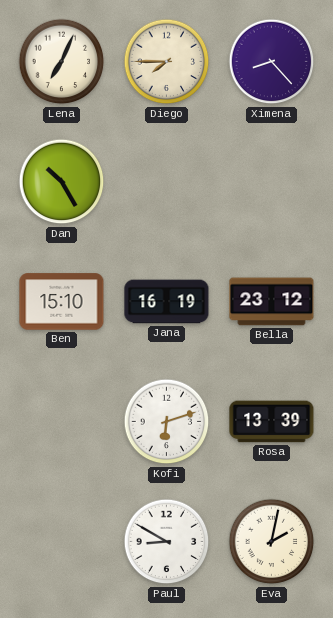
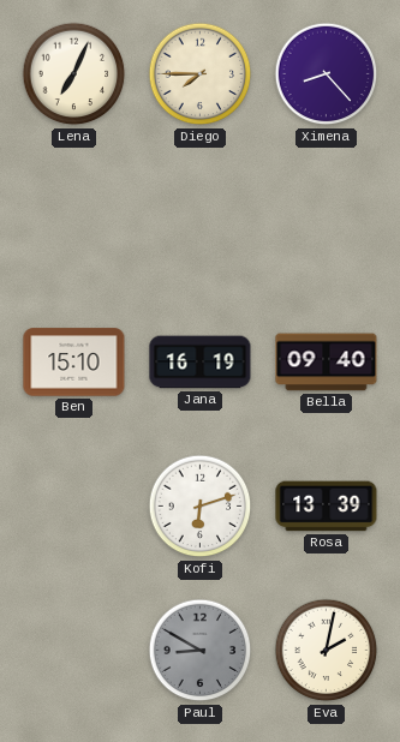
Dan: 10:25 -> none (62, 182)
Bella: 23:12 -> 09:40 (327, 363)
Paul dial: white -> grey (201, 651)
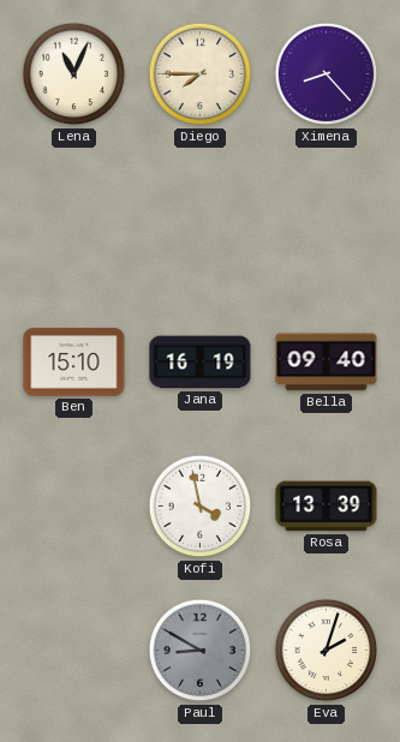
Lena: 7:04 -> 11:04 (74, 74)
Kofi: 6:12 -> 3:58 (201, 507)
Eva: 2:02 -> 2:03 (327, 651)
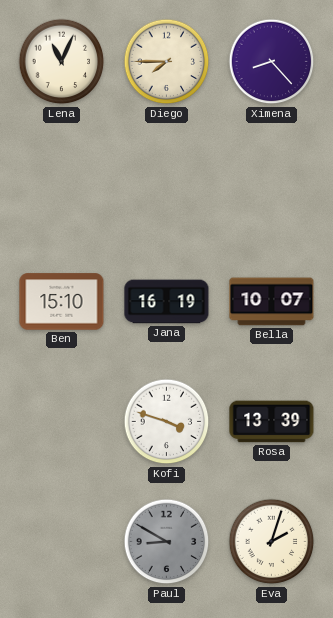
Bella: 09:40 -> 10:07 (272, 302)
Kofi: 3:58 -> 3:48 (167, 422)
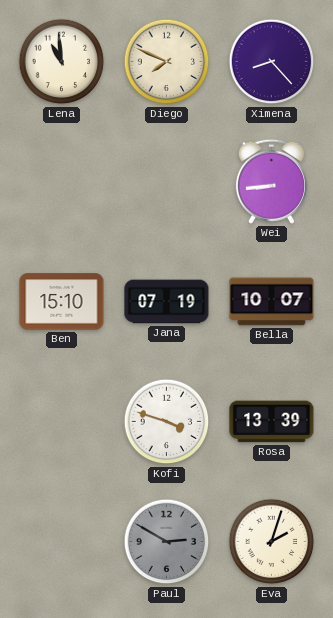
Lena: 11:04 -> 10:59 (62, 62)
Diego: 7:45 -> 7:49 (167, 62)
Wei: none -> 8:44 (271, 181)
Jana: 16:19 -> 07:19 (167, 302)
Paul: 8:50 -> 2:50 (167, 542)
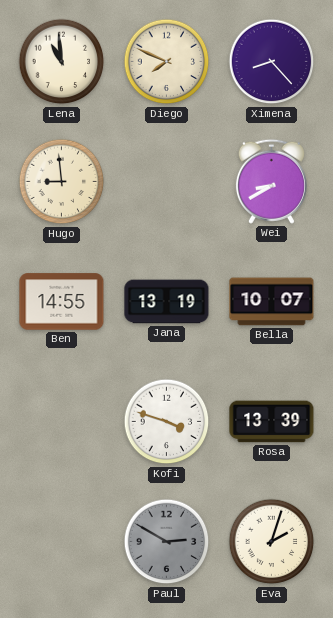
Hugo: none -> 8:59 (62, 182)
Wei: 8:44 -> 8:40 (271, 181)
Ben: 15:10 -> 14:55 (62, 302)
Jana: 07:19 -> 13:19 (167, 302)
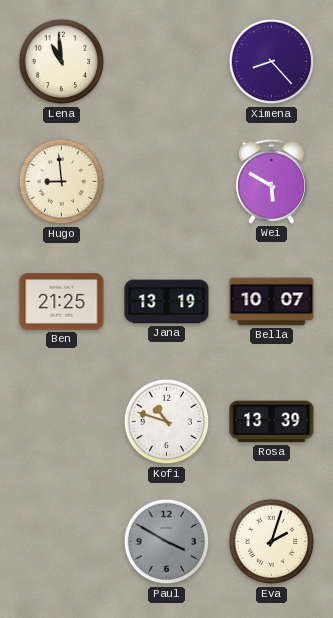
Diego: 7:49 -> none (167, 62)
Wei: 8:40 -> 5:50 (271, 181)
Ben: 14:55 -> 21:25 (62, 302)
Kofi: 3:48 -> 10:48 (167, 422)
Paul: 2:50 -> 3:50 (167, 542)
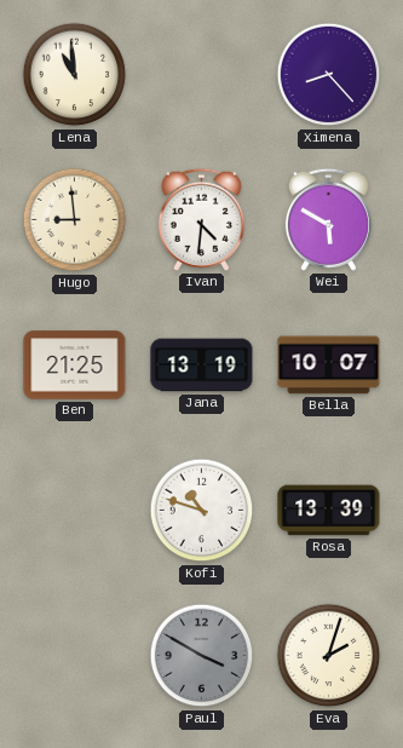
Ivan: none -> 4:31 (201, 219)
